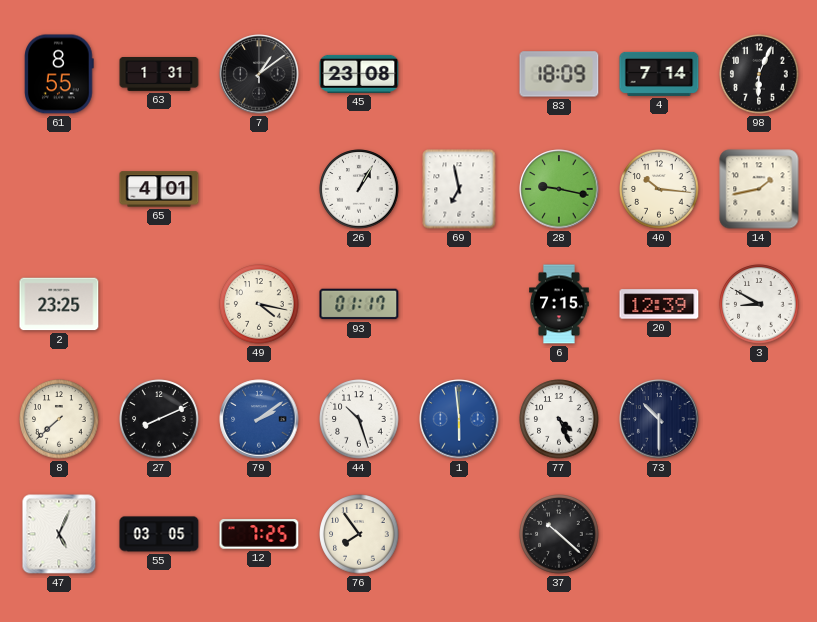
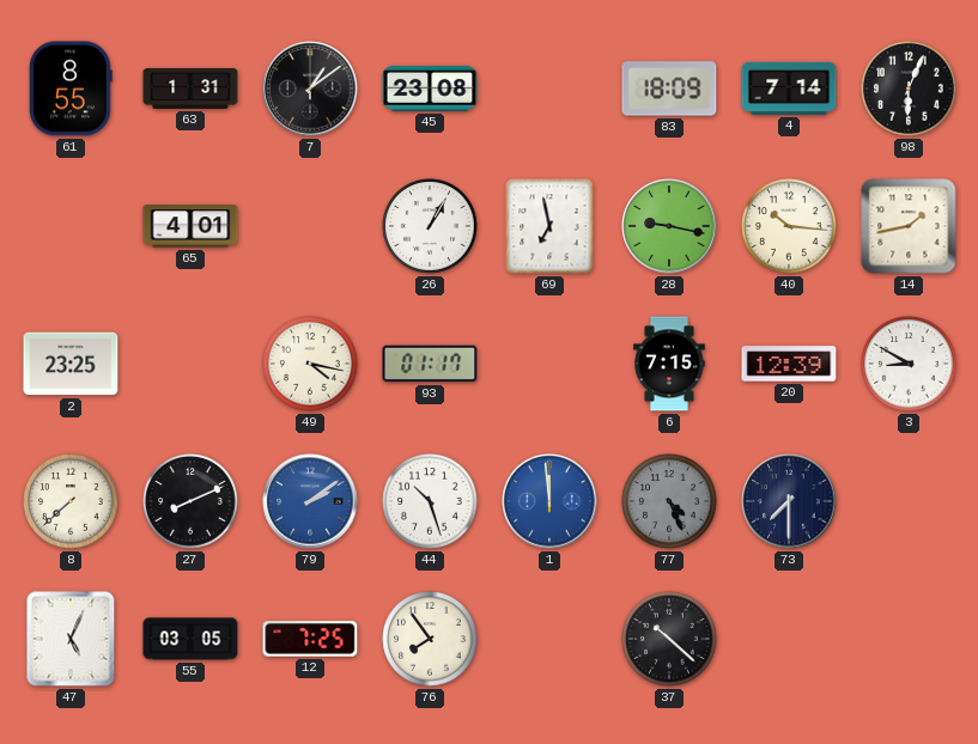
1: 5:59 -> 11:59 (549, 501)
77 dial: white -> grey (669, 501)
73: 10:30 -> 7:30 (789, 501)
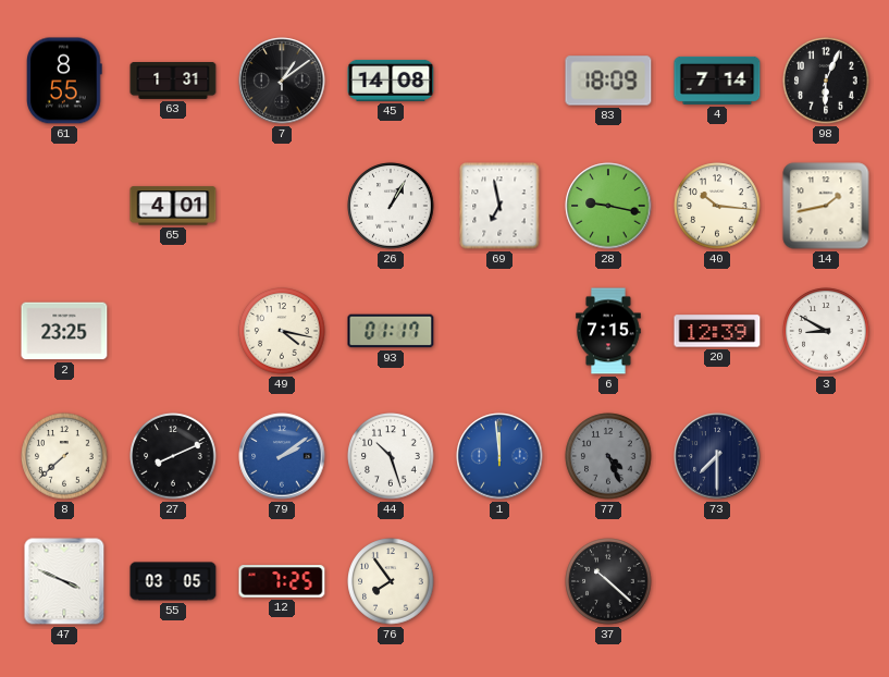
45: 23:08 -> 14:08 (391, 81)
47: 5:04 -> 3:49 (64, 581)
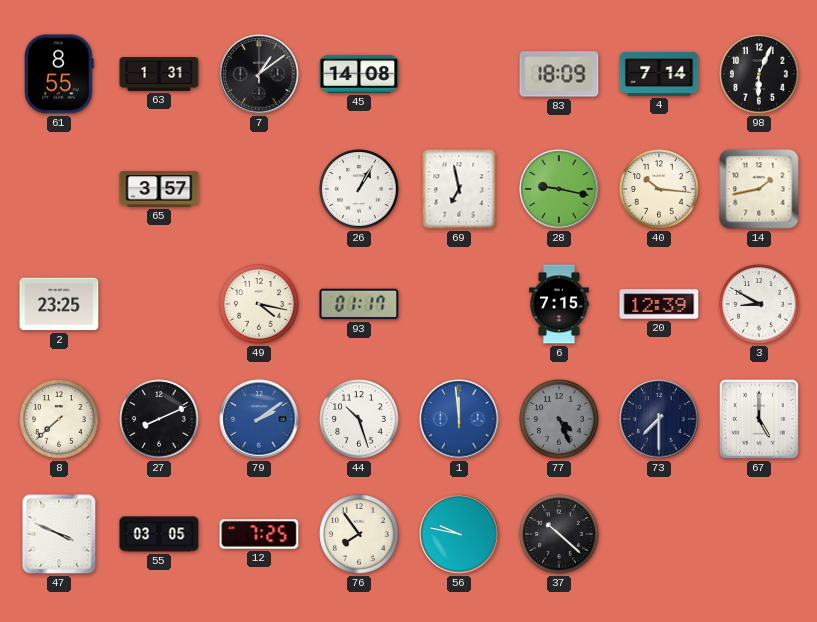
65: 4:01 -> 3:57 (159, 189)
67: none -> 5:00 (759, 419)
56: none -> 9:47 (459, 534)
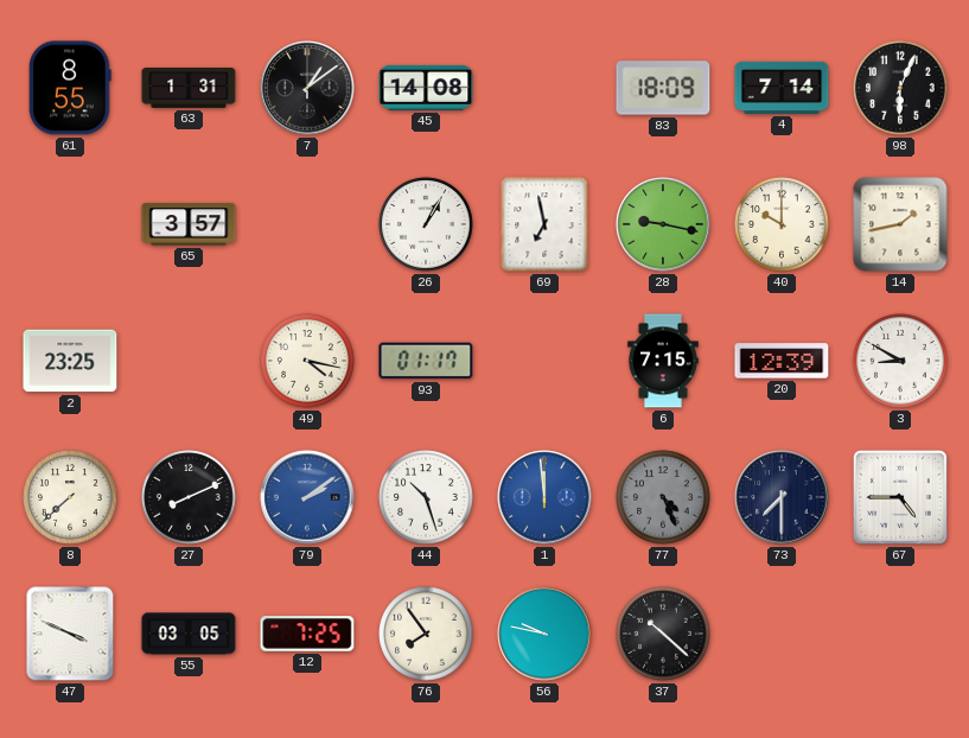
40: 10:16 -> 10:00 (782, 224)
67: 5:00 -> 4:45 (900, 497)
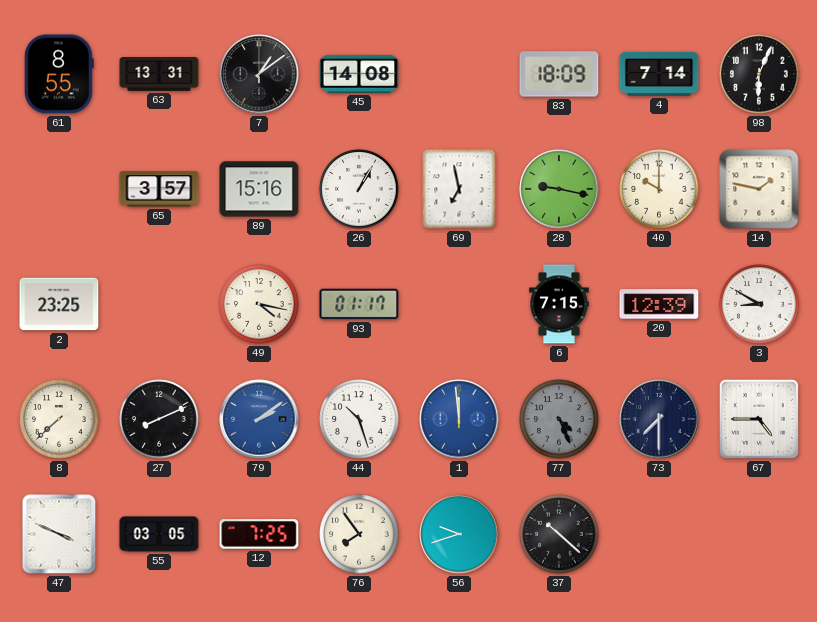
63: 1:31 -> 13:31 (159, 75)
89: none -> 15:16 (259, 189)
14: 1:43 -> 1:47 (759, 189)
56: 9:47 -> 9:42 (459, 534)
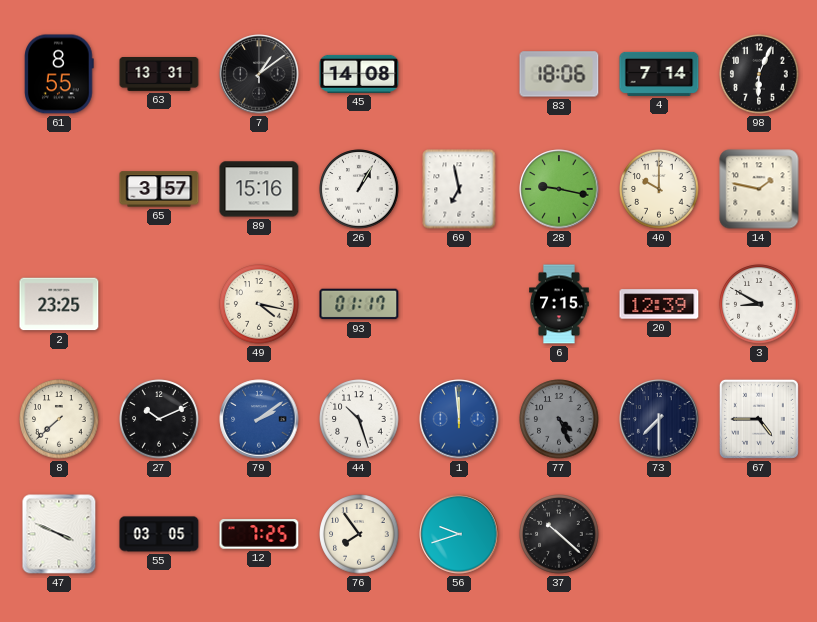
83: 18:09 -> 18:06 (559, 74)
27: 8:11 -> 10:11 (159, 419)
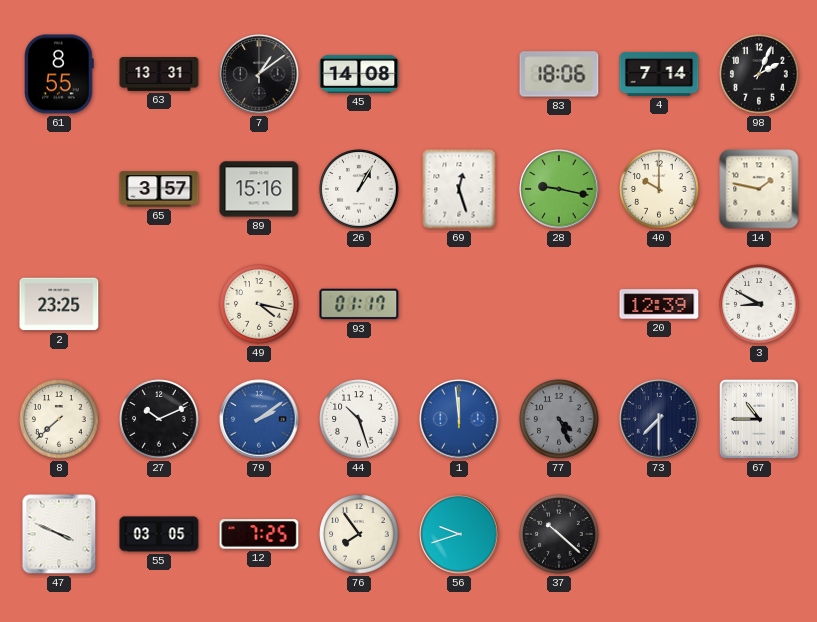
98: 6:04 -> 2:04 (759, 74)
69: 6:58 -> 12:27 (459, 189)
6: 7:15 -> none (559, 304)
67: 4:45 -> 10:45 (759, 419)
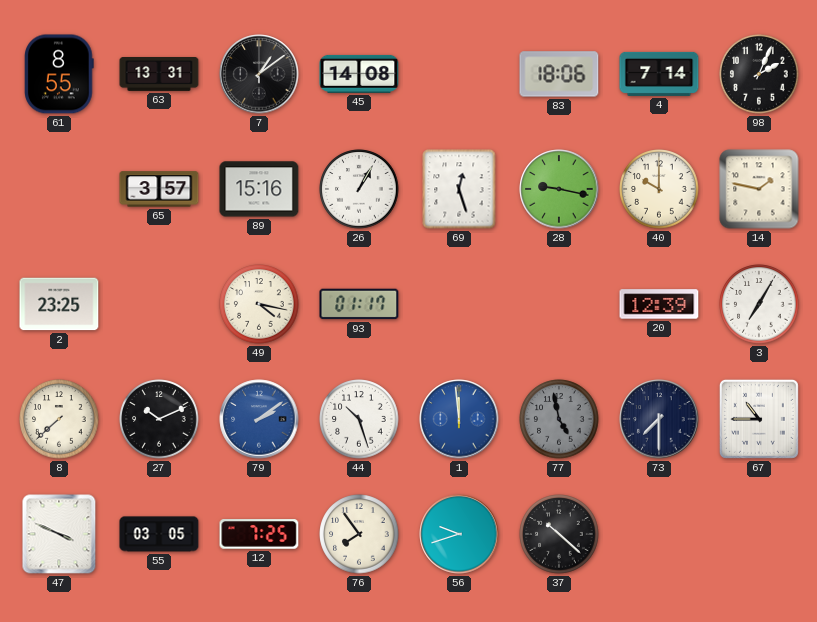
3: 8:50 -> 7:05 (759, 304)
77: 4:26 -> 4:58 (559, 419)
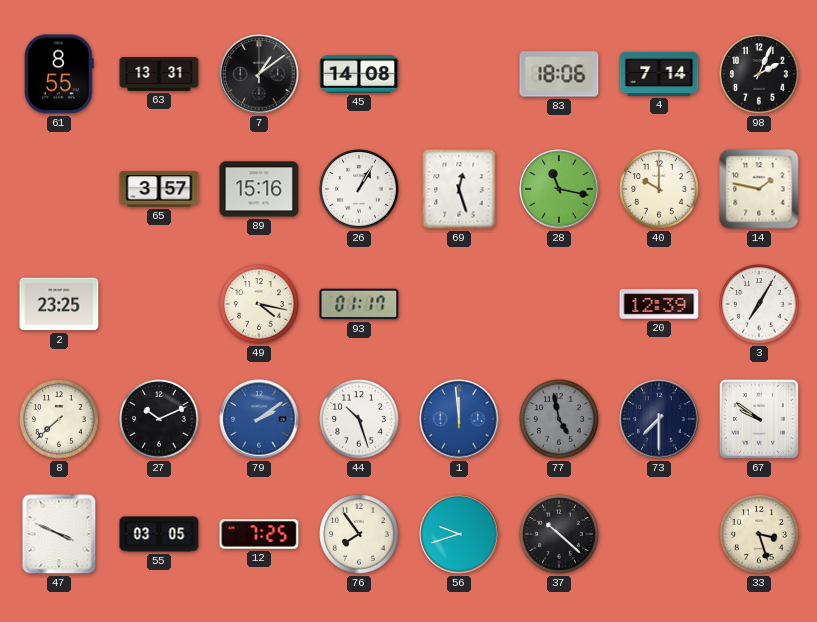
28: 9:17 -> 11:17 (559, 189)
67: 10:45 -> 9:51 (759, 419)
33: none -> 3:27 (759, 534)
